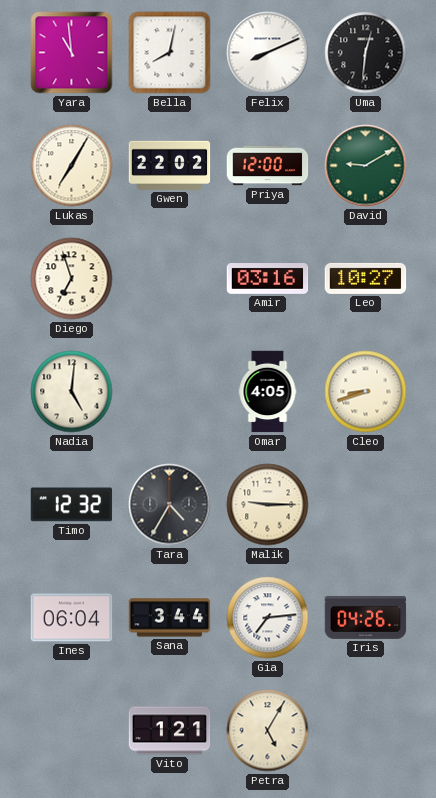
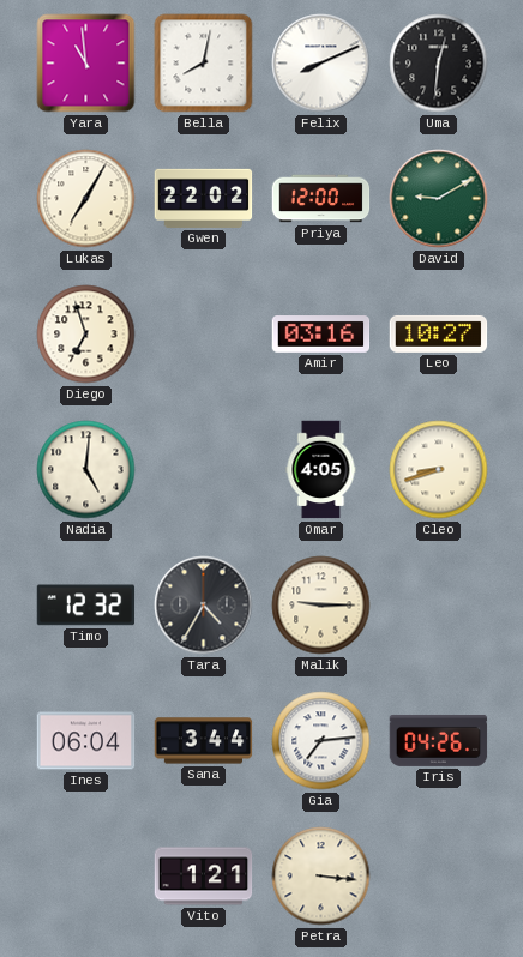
Petra: 5:05 -> 3:16 (321, 877)
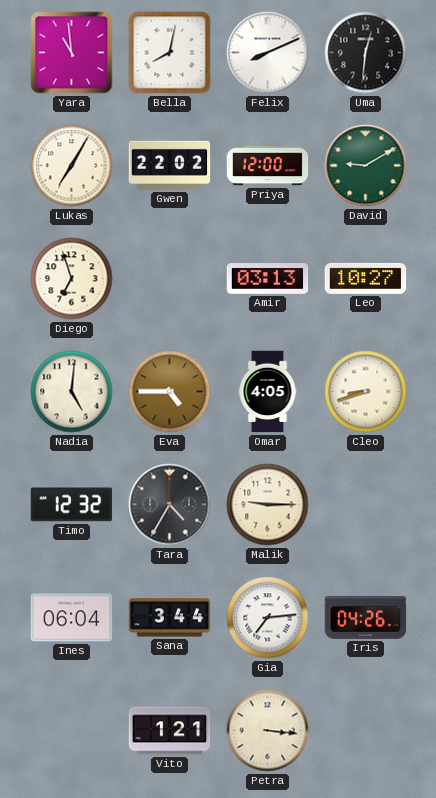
Amir: 03:16 -> 03:13 (268, 279)
Eva: none -> 4:45 (170, 392)
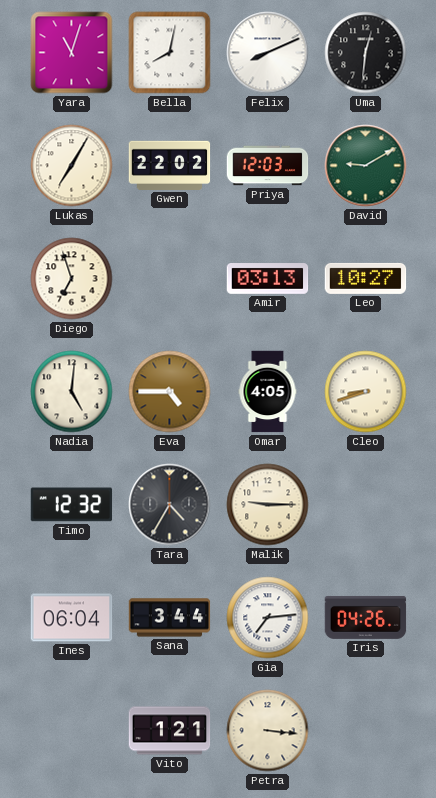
Yara: 10:59 -> 11:03 (72, 53)
Priya: 12:00 -> 12:03 (268, 166)
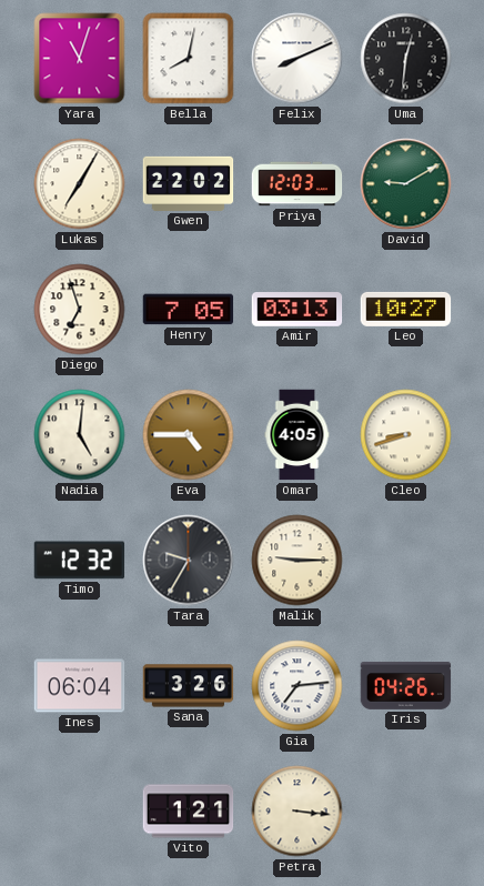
Henry: none -> 7:05 (189, 310)
Tara: 4:35 -> 9:35 (189, 561)
Sana: 3:44 -> 3:26 (189, 686)
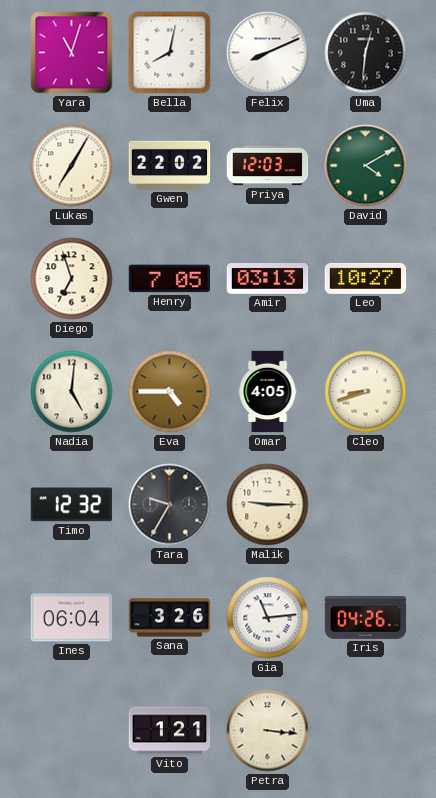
David: 9:10 -> 4:10 (366, 166)
Gia: 7:14 -> 11:14 (268, 618)
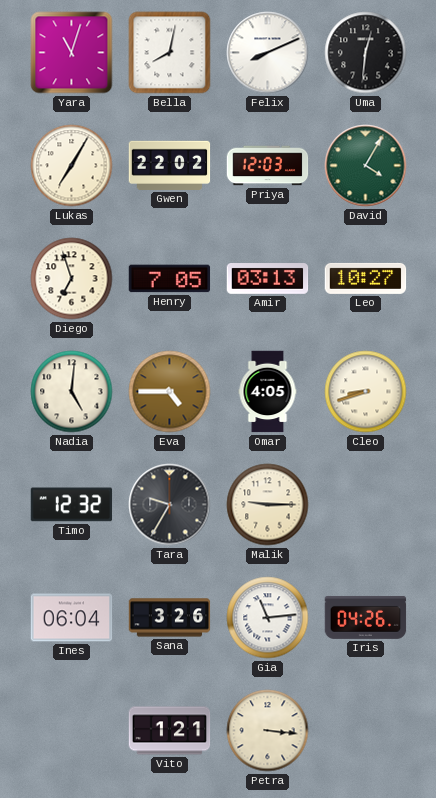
David: 4:10 -> 4:05 (366, 166)
